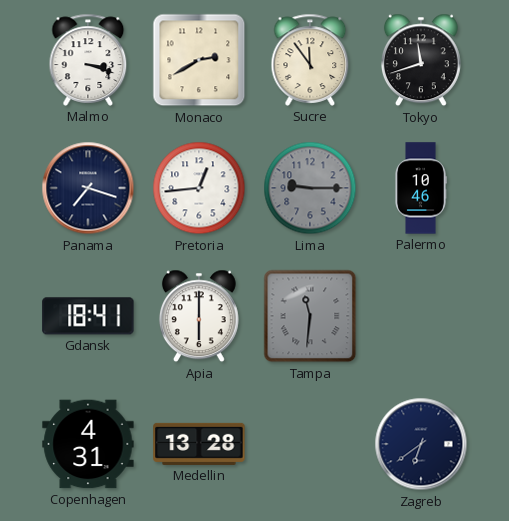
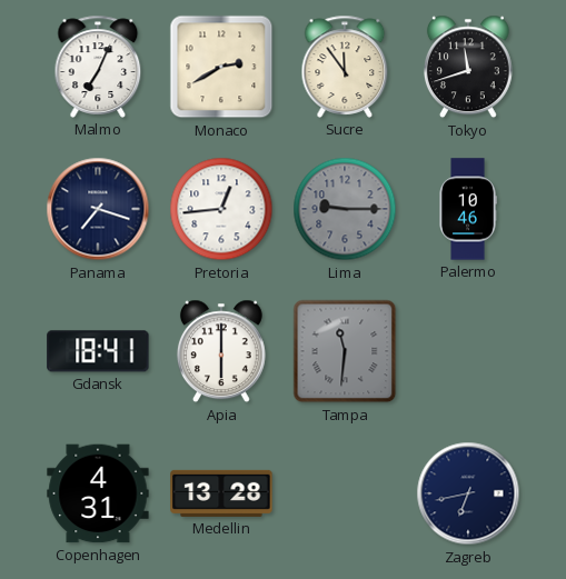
Malmo: 3:18 -> 7:04 (98, 67)
Zagreb: 6:39 -> 6:43 (468, 493)
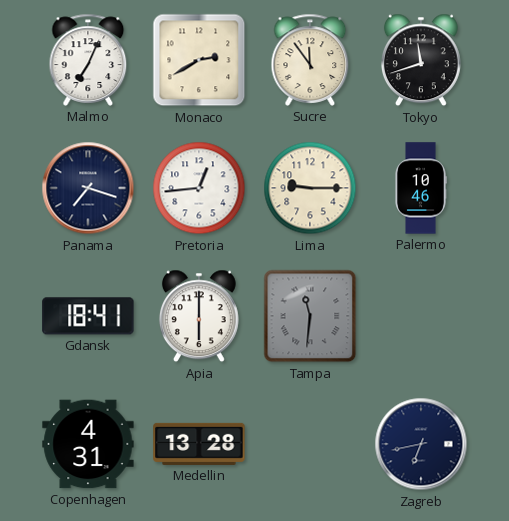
Lima dial: grey -> cream (310, 188)
